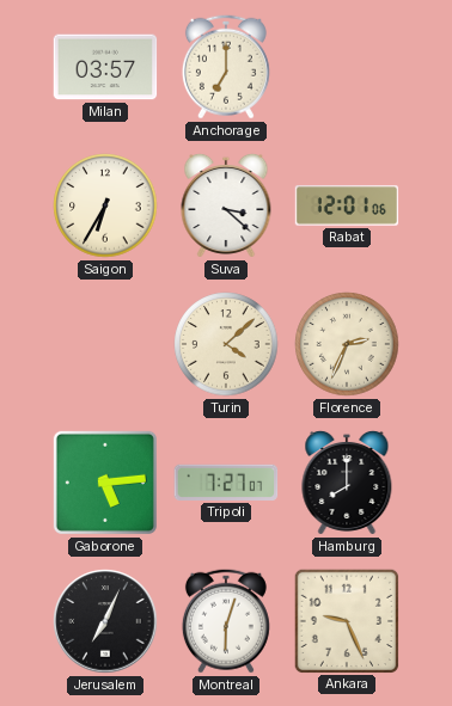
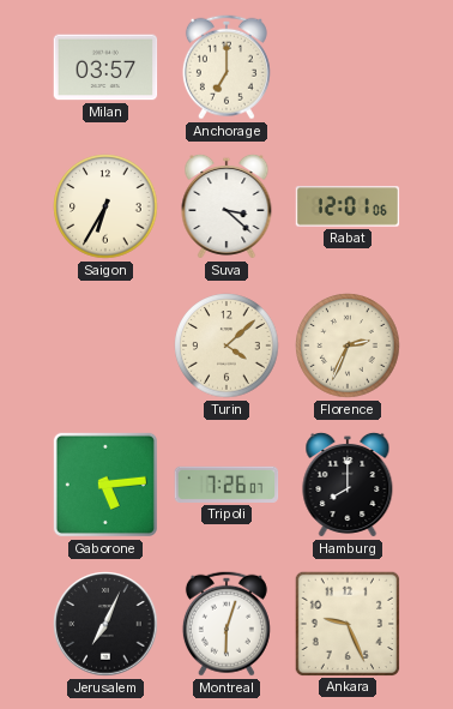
Tripoli: 7:27 -> 7:26 (226, 485)
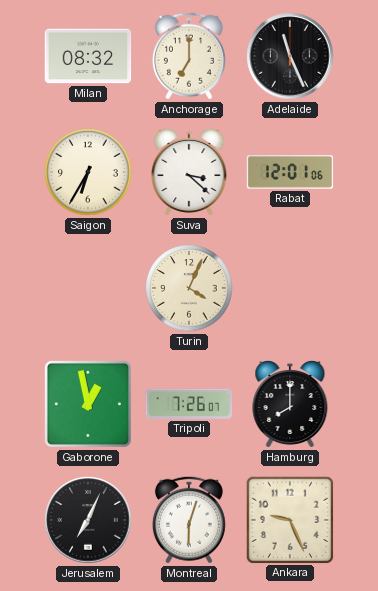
Milan: 03:57 -> 08:32 (88, 56)
Adelaide: none -> 11:26 (290, 56)
Turin: 4:08 -> 4:04 (189, 288)
Florence: 2:34 -> none (348, 346)
Gaborone: 5:14 -> 12:58 (88, 404)
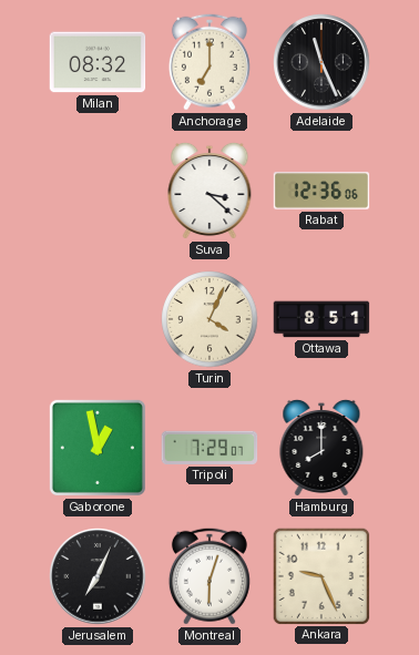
Saigon: 6:35 -> none (88, 172)
Rabat: 12:01 -> 12:36 (321, 191)
Ottawa: none -> 8:51 (321, 319)
Tripoli: 7:26 -> 7:29 (209, 448)
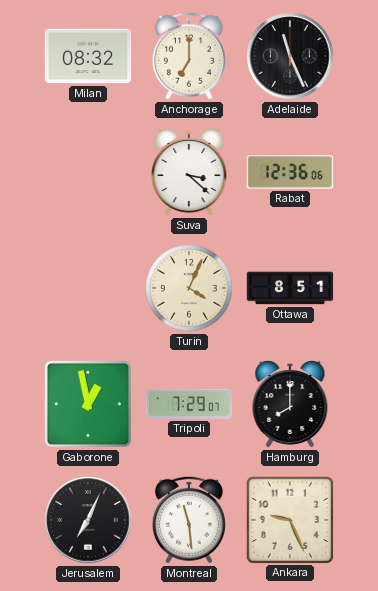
Montreal: 6:03 -> 11:29 (189, 520)
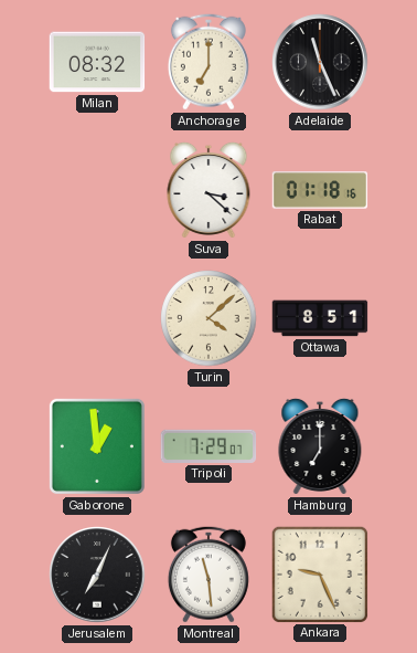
Rabat: 12:36 -> 01:18 (320, 190)
Turin: 4:04 -> 4:08 (209, 318)
Gaborone: 12:58 -> 12:59 (97, 446)
Hamburg: 8:00 -> 7:00 (320, 446)
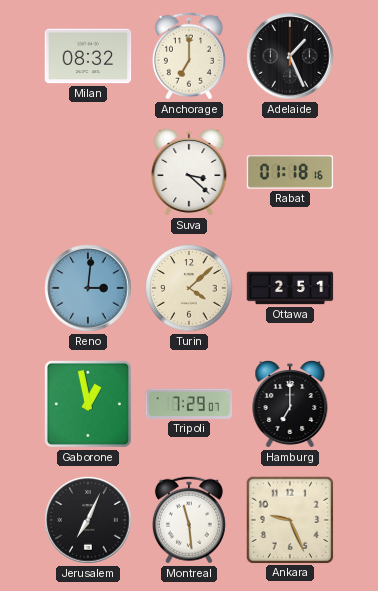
Adelaide: 11:26 -> 1:26 (290, 56)
Reno: none -> 3:01 (88, 288)
Ottawa: 8:51 -> 2:51 (290, 288)
Gaborone: 12:59 -> 12:58 (88, 404)
